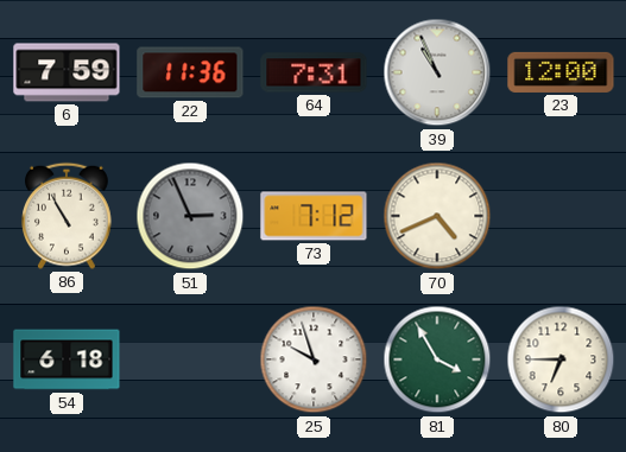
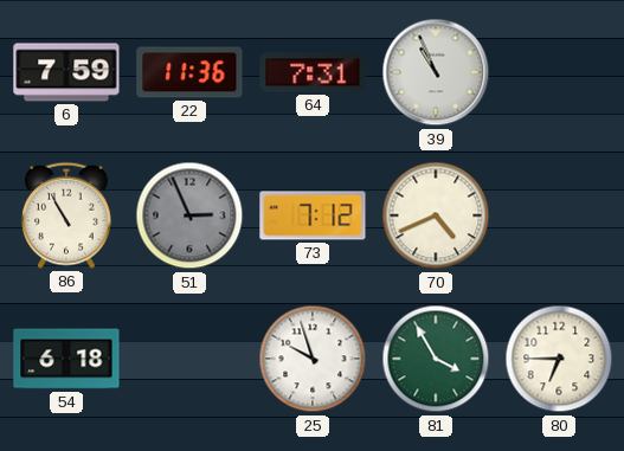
23: 12:00 -> none (561, 72)
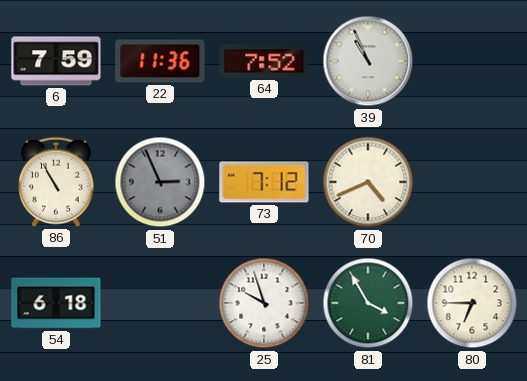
64: 7:31 -> 7:52 (264, 61)
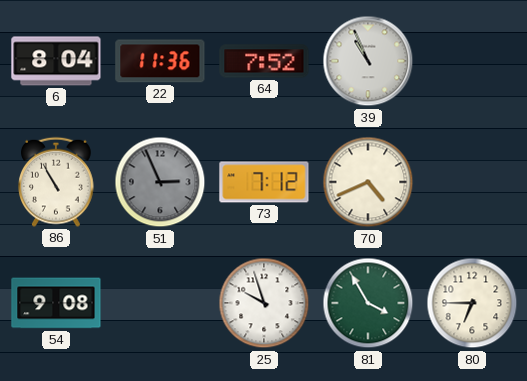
6: 7:59 -> 8:04 (56, 61)
54: 6:18 -> 9:08 (56, 303)
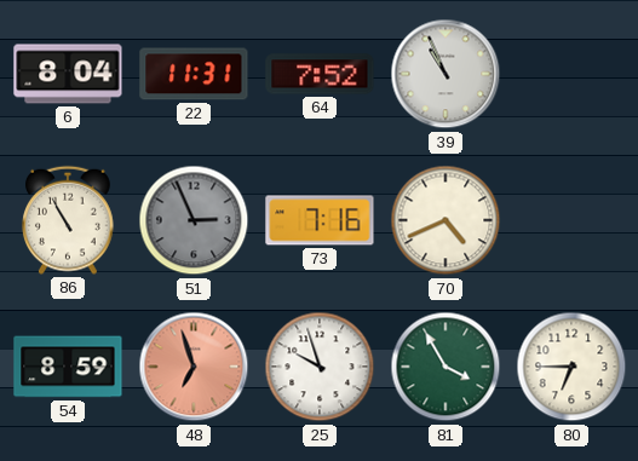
22: 11:36 -> 11:31 (194, 74)
73: 7:12 -> 7:16 (320, 220)
54: 9:08 -> 8:59 (68, 367)
48: none -> 6:57 (194, 367)
